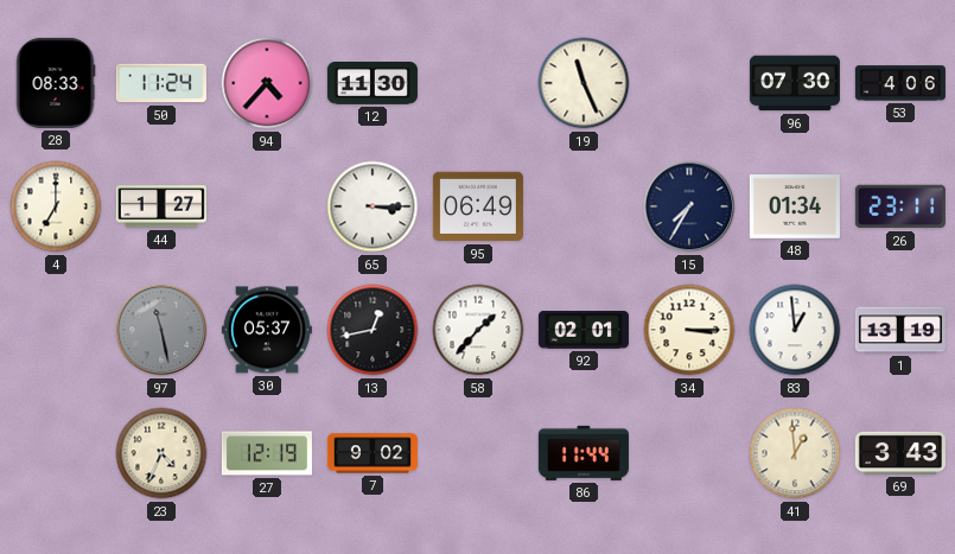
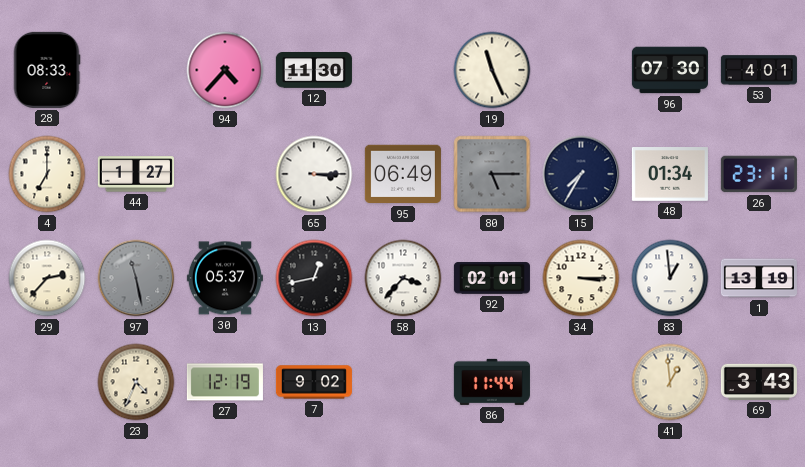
50: 11:24 -> none (161, 83)
53: 4:06 -> 4:01 (759, 70)
80: none -> 5:15 (492, 174)
29: none -> 2:37 (47, 278)
58: 1:37 -> 3:37 (403, 278)
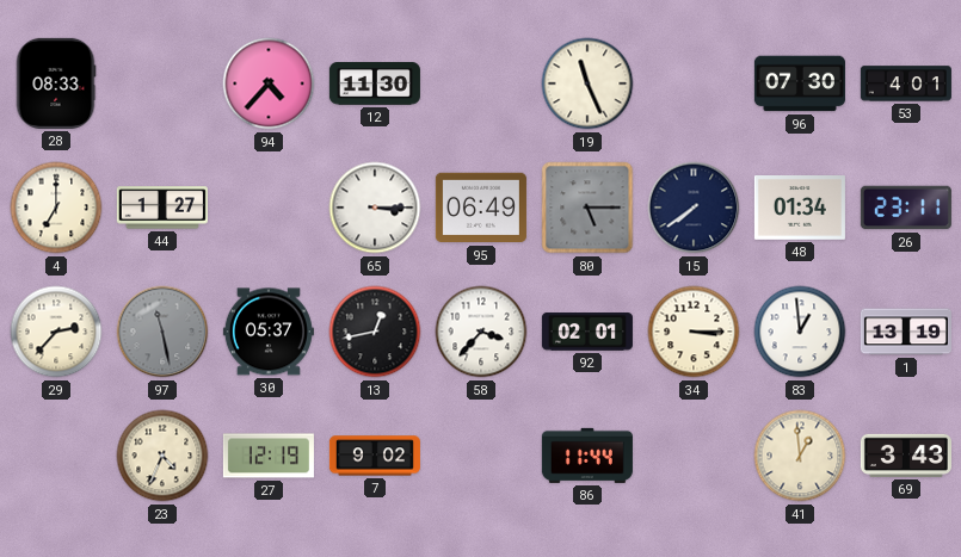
15: 7:35 -> 7:39 (694, 208)
